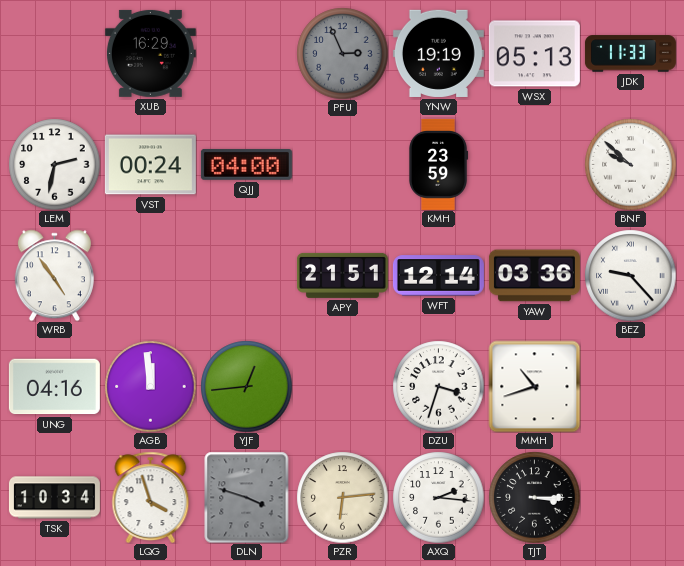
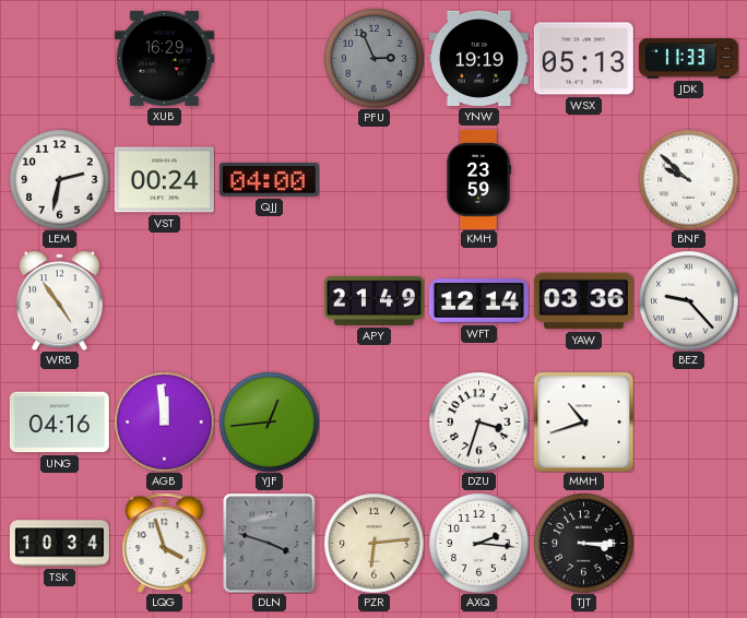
APY: 21:51 -> 21:49 (373, 300)
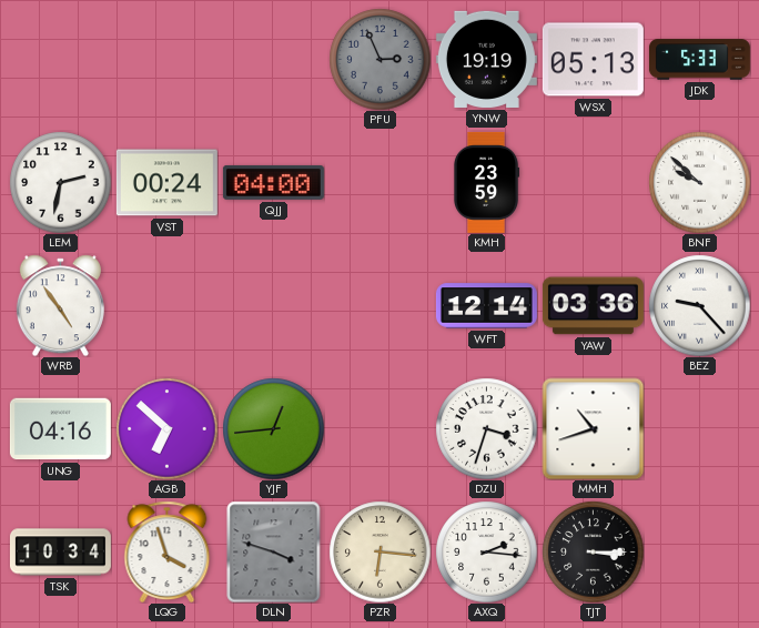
XUB: 16:29 -> none (164, 58)
JDK: 11:33 -> 5:33 (699, 60)
APY: 21:49 -> none (373, 300)
AGB: 11:59 -> 6:52 (166, 428)
PZR: 6:14 -> 6:16 (379, 551)
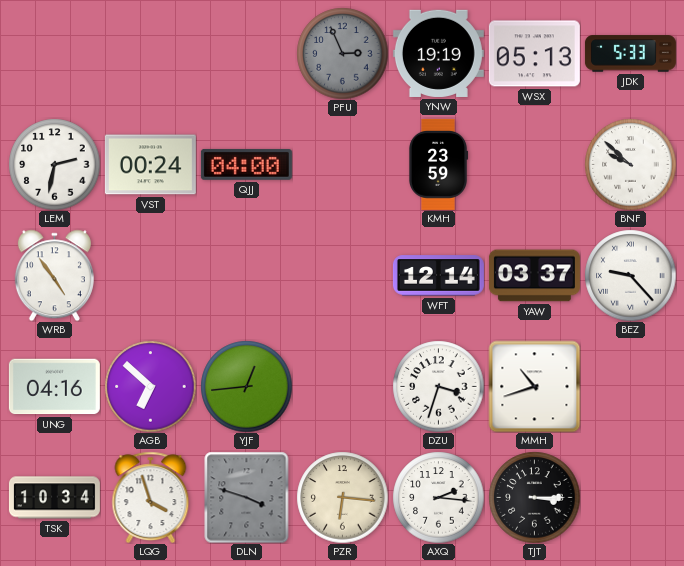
YAW: 03:36 -> 03:37 (534, 276)
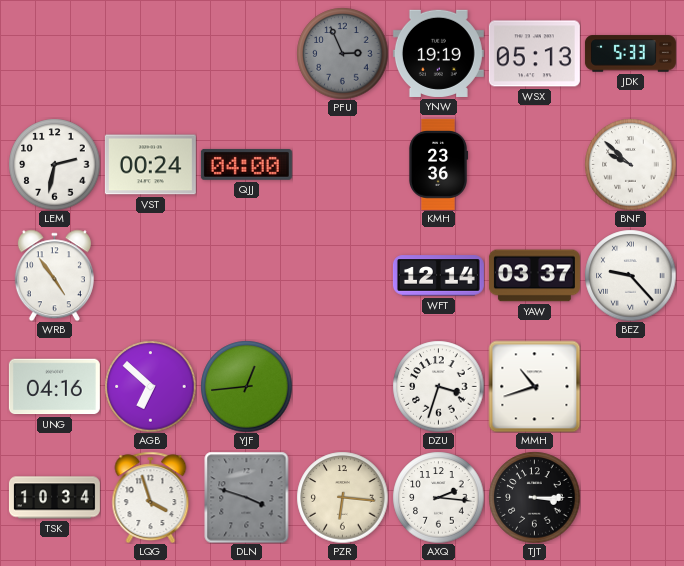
KMH: 23:59 -> 23:36 (438, 164)
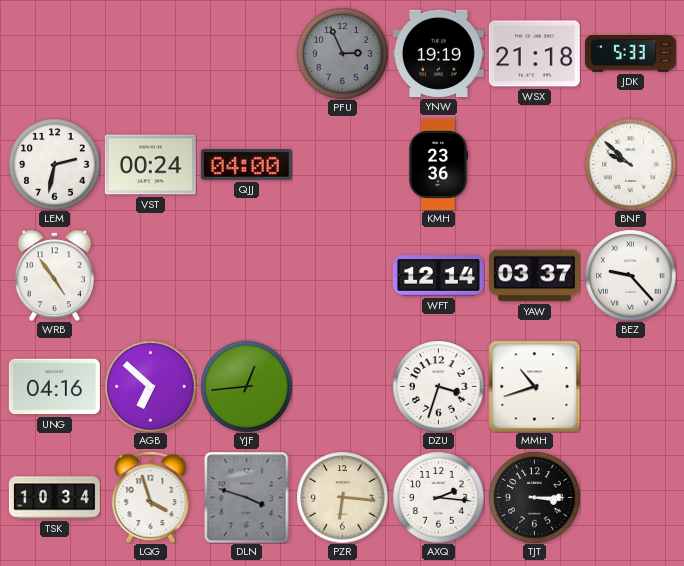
WSX: 05:13 -> 21:18 (534, 54)
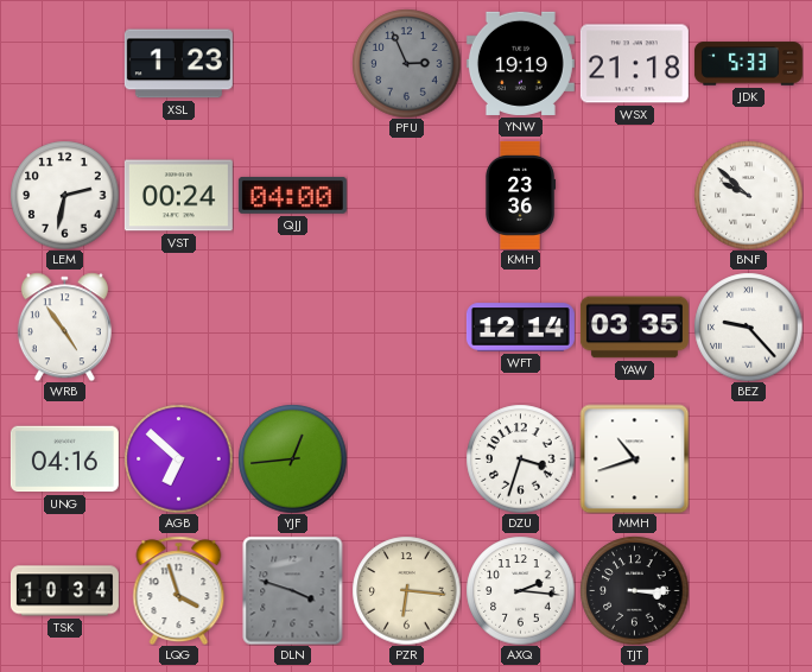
XSL: none -> 1:23 (178, 64)
YAW: 03:37 -> 03:35 (634, 328)
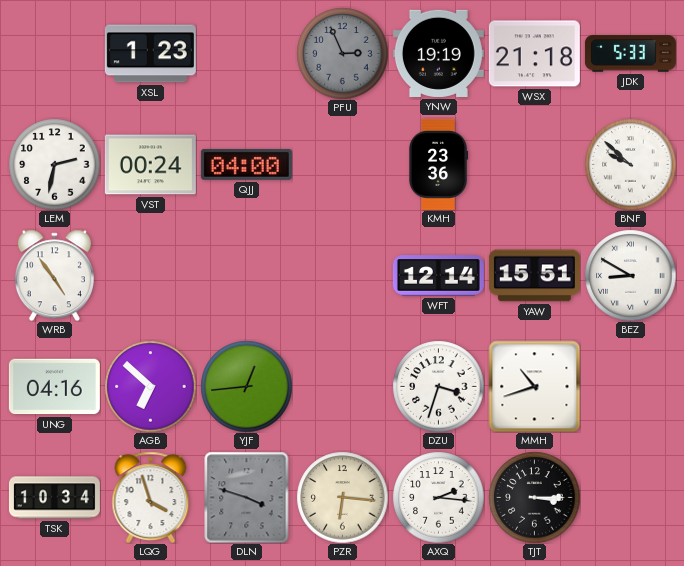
YAW: 03:35 -> 15:51 (534, 276)
BEZ: 9:23 -> 8:50 (630, 275)
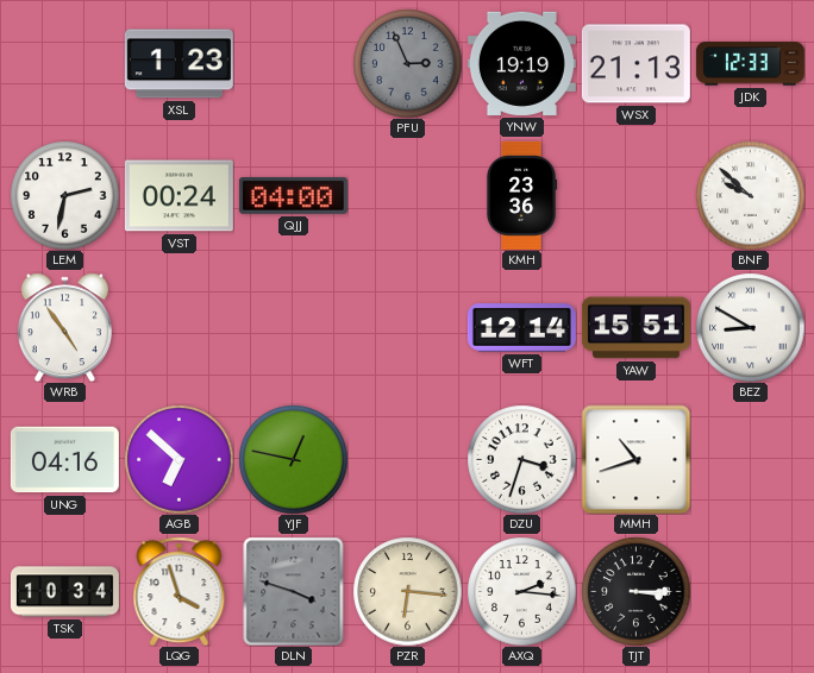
WSX: 21:18 -> 21:13 (635, 64)
JDK: 5:33 -> 12:33 (750, 64)
YJF: 12:44 -> 12:47 (293, 459)
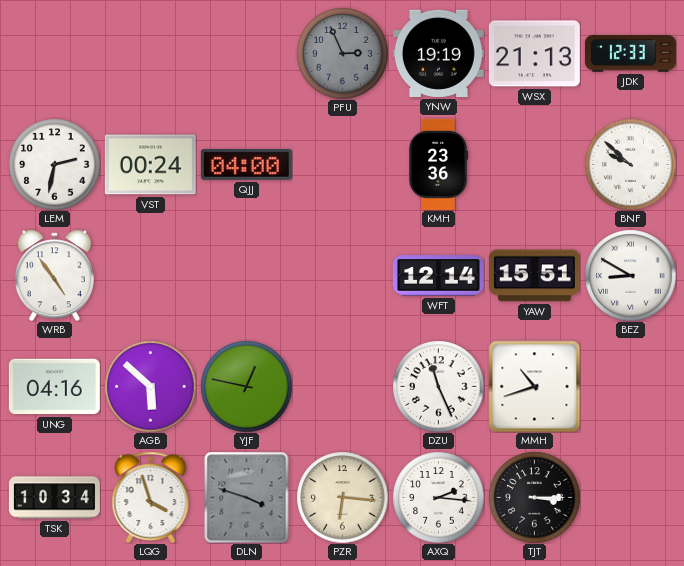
XSL: 1:23 -> none (179, 64)
AGB: 6:52 -> 5:52 (150, 386)
DZU: 3:33 -> 11:26 (438, 386)
